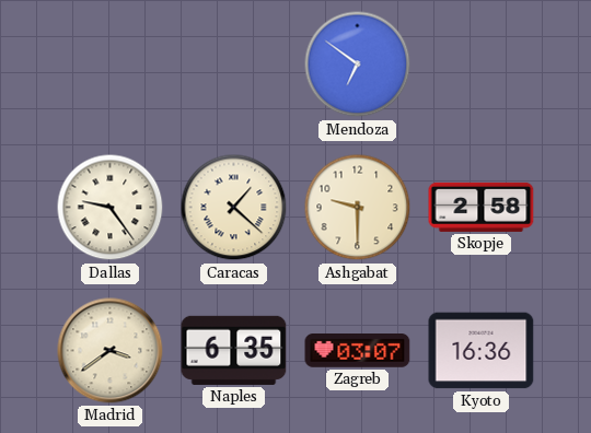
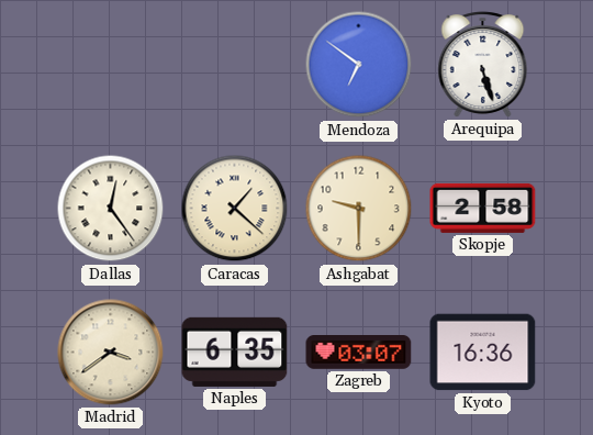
Arequipa: none -> 5:27 (483, 65)
Dallas: 9:24 -> 12:24 (111, 209)
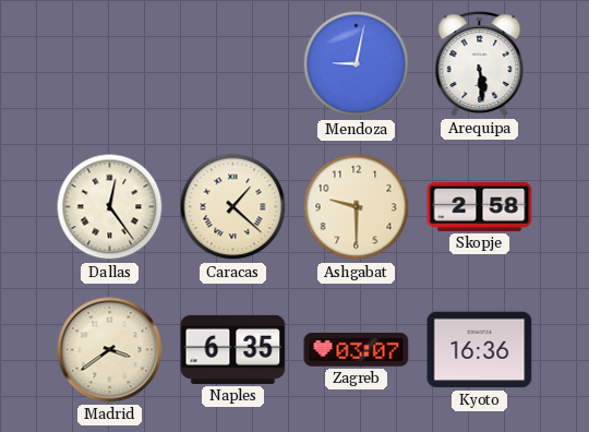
Mendoza: 6:51 -> 9:02 (357, 64)
Arequipa: 5:27 -> 5:29 (480, 64)
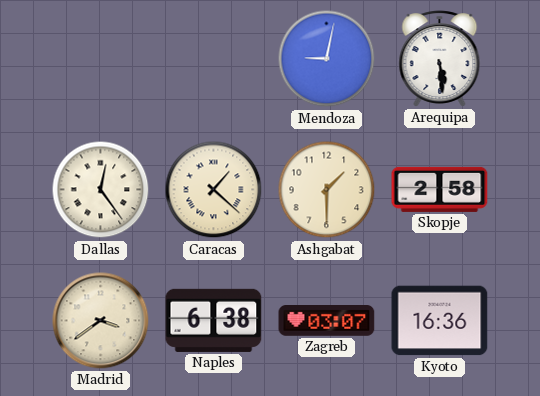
Ashgabat: 9:30 -> 1:30 (327, 190)
Naples: 6:35 -> 6:38 (214, 320)
